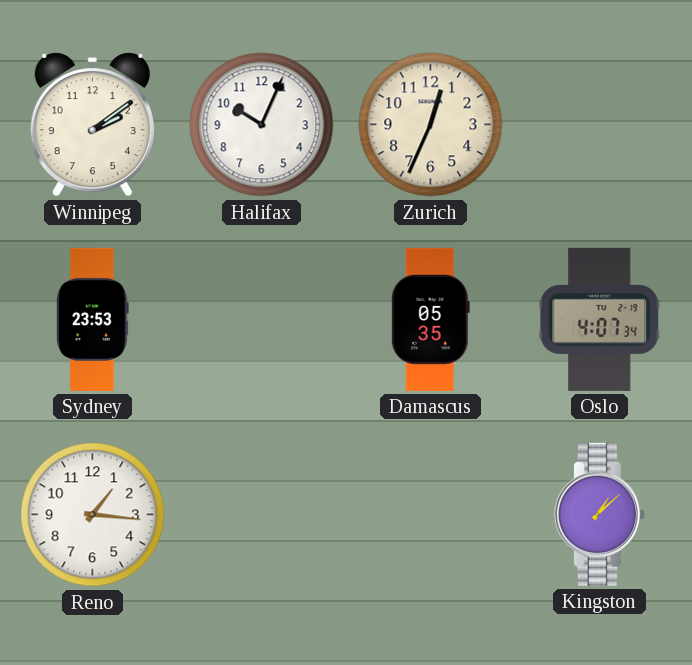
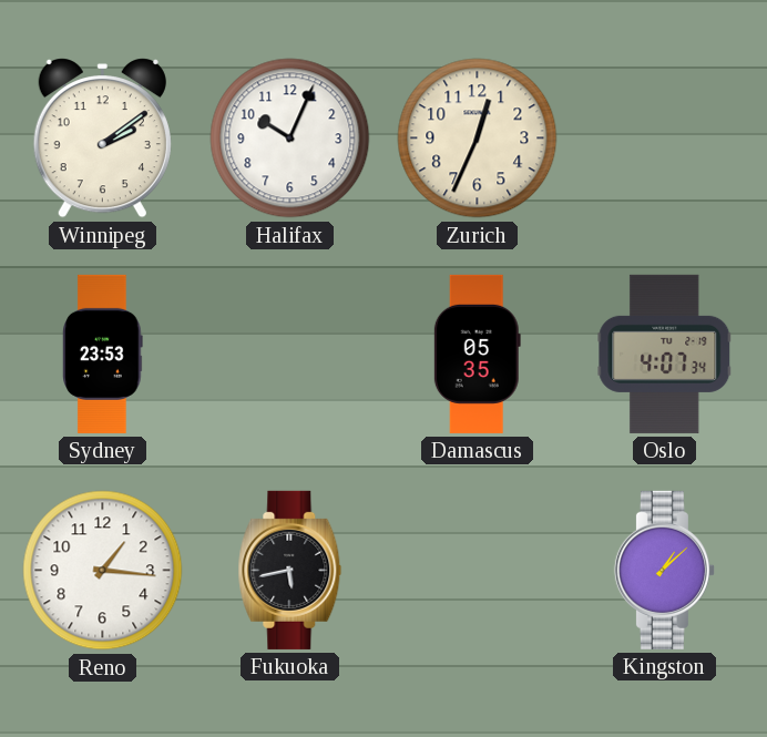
Fukuoka: none -> 5:43 (290, 570)
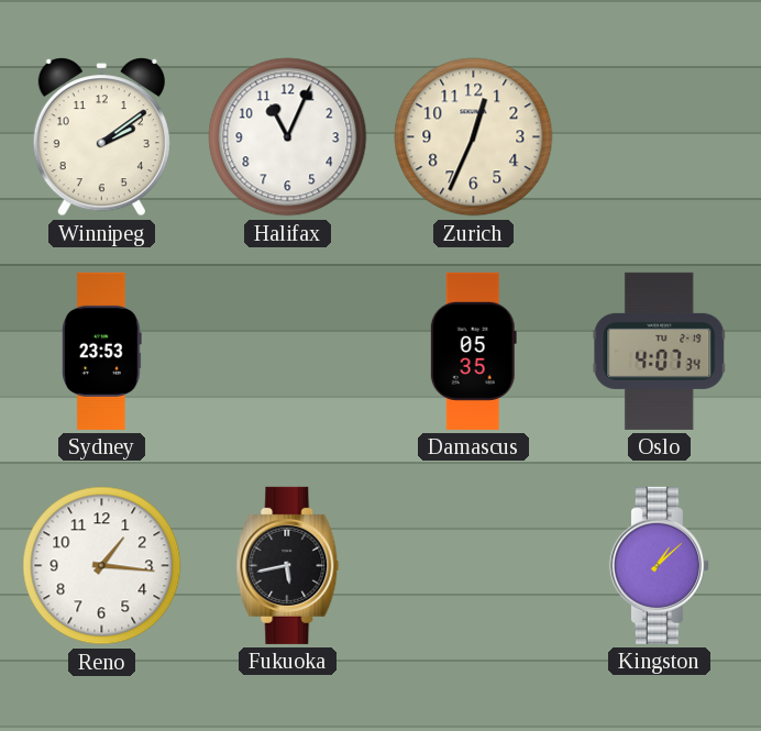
Halifax: 10:04 -> 11:04 (288, 137)
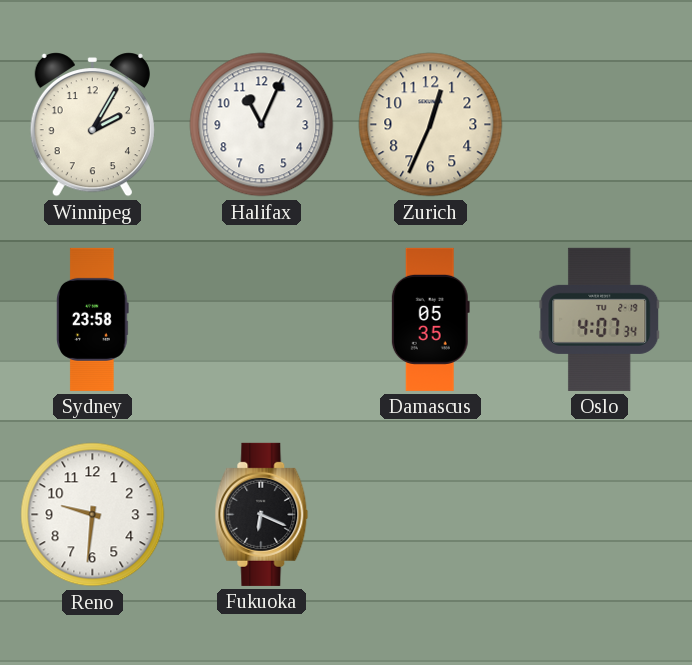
Winnipeg: 2:09 -> 2:05 (92, 125)
Sydney: 23:53 -> 23:58 (93, 319)
Reno: 1:16 -> 9:31 (93, 515)
Fukuoka: 5:43 -> 6:19 (262, 514)
Kingston: 1:08 -> none (659, 565)
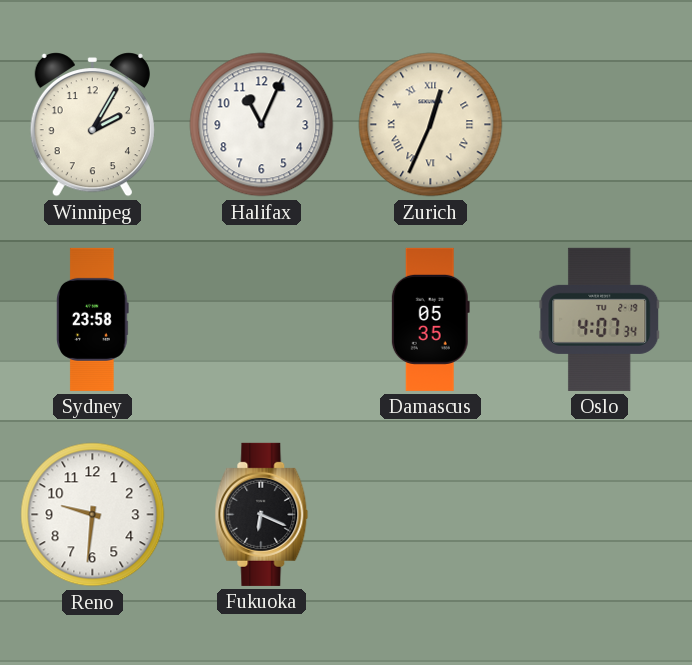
Zurich numerals: Arabic -> Roman (431, 125)
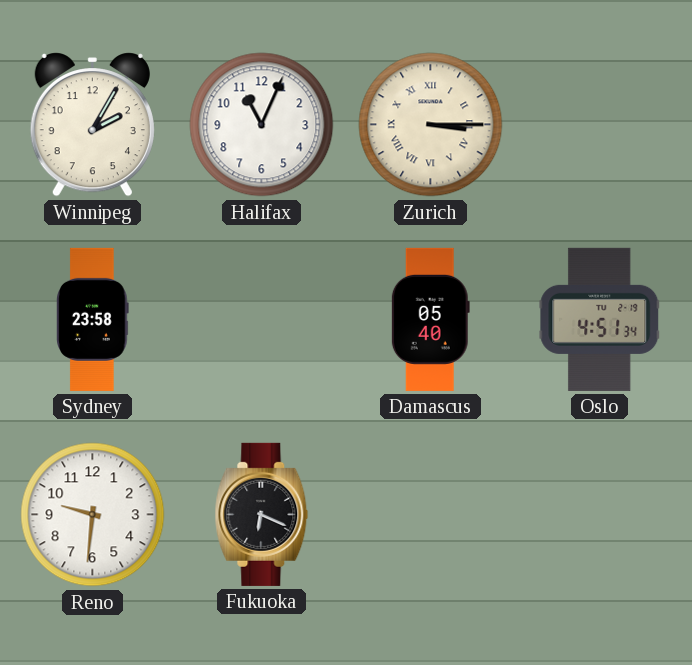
Zurich: 12:34 -> 3:15 (431, 125)
Damascus: 05:35 -> 05:40 (430, 319)
Oslo: 4:07 -> 4:51 (600, 319)
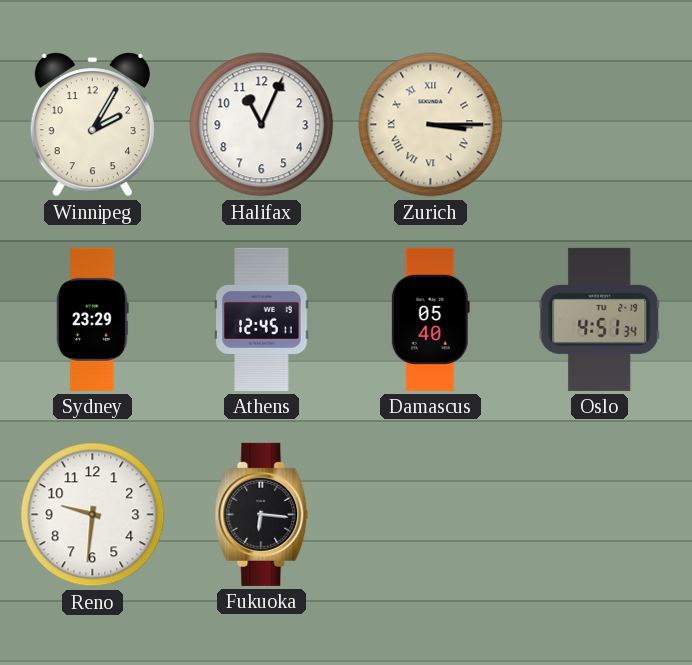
Sydney: 23:58 -> 23:29 (93, 319)
Athens: none -> 12:45 (262, 319)
Fukuoka: 6:19 -> 6:16 (262, 514)
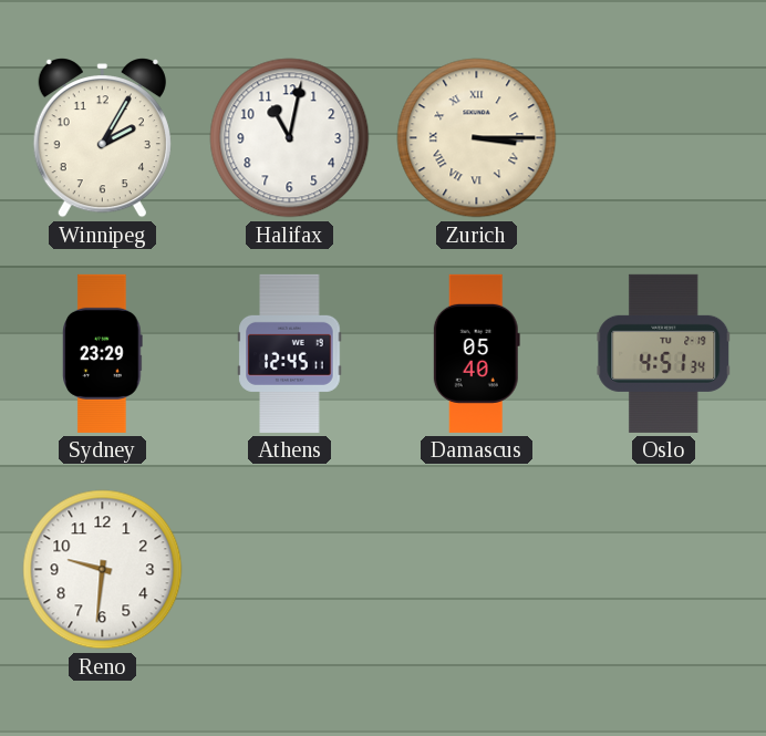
Halifax: 11:04 -> 11:02 (290, 138)
Fukuoka: 6:16 -> none (262, 514)
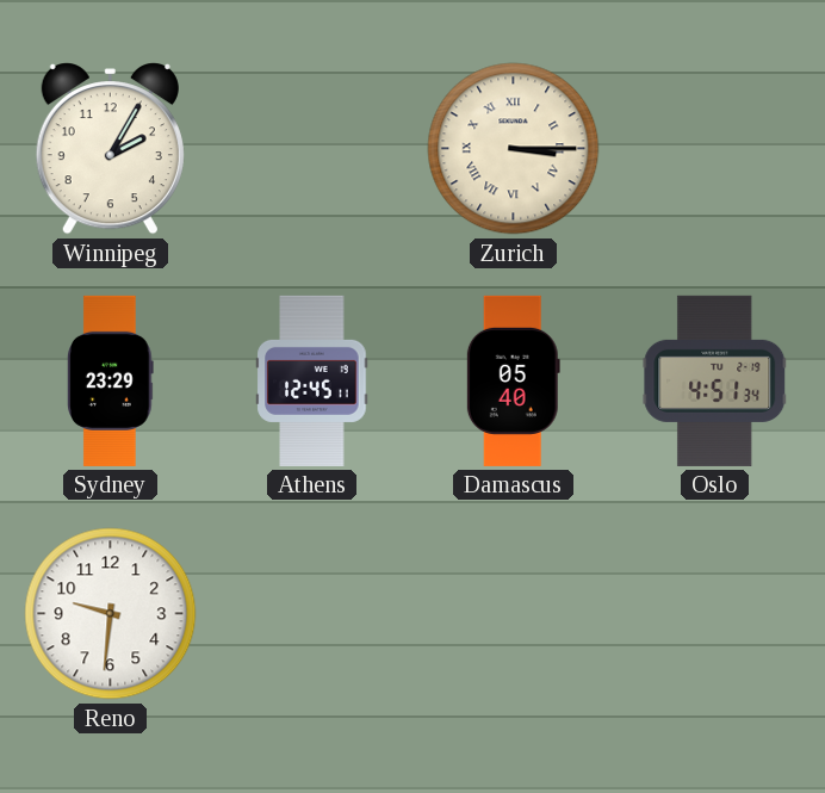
Halifax: 11:02 -> none (290, 138)
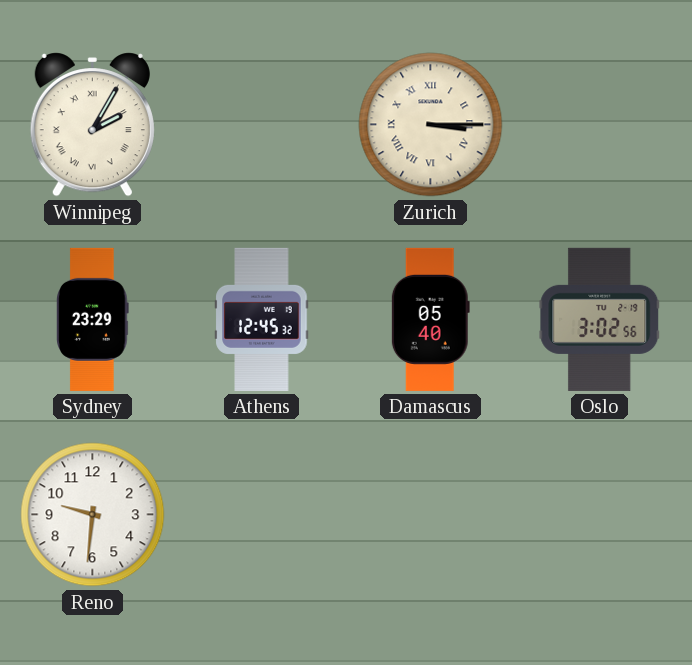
Winnipeg numerals: Arabic -> Roman (92, 125)
Athens: 12:45:11 -> 12:45:32 (262, 319)
Oslo: 4:51 -> 3:02 (600, 319)
